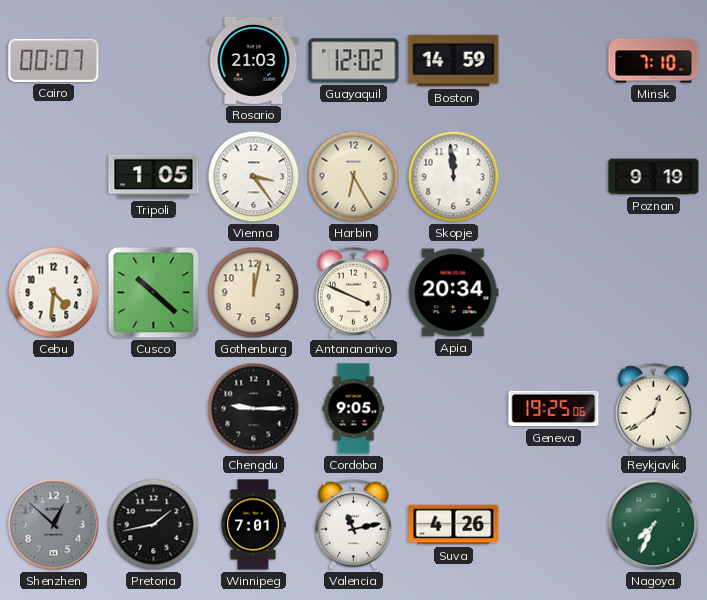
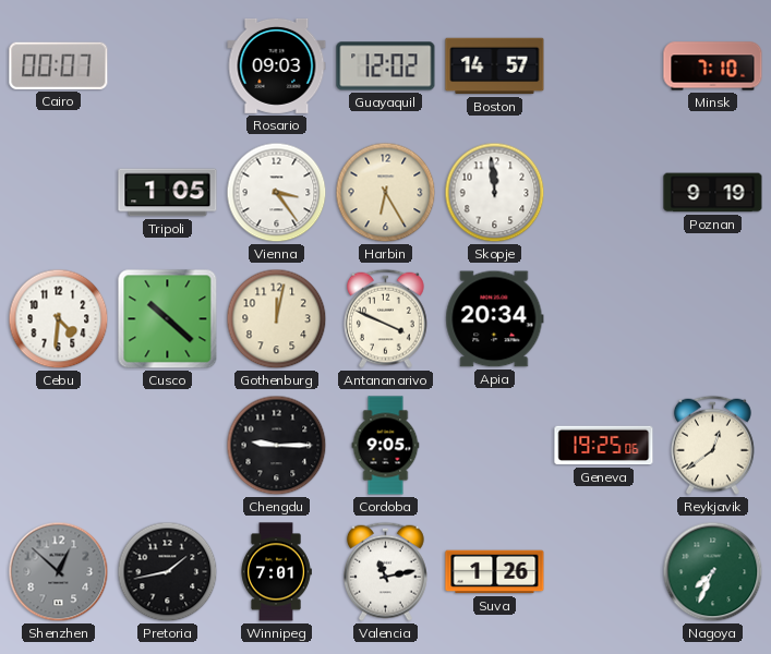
Rosario: 21:03 -> 09:03 (277, 65)
Boston: 14:59 -> 14:57 (495, 66)
Suva: 4:26 -> 1:26 (495, 572)
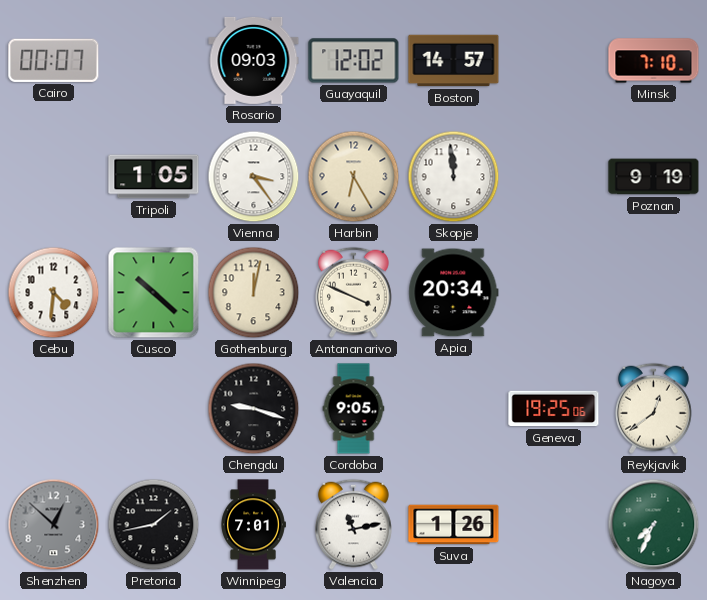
Chengdu: 9:15 -> 9:18 (254, 409)
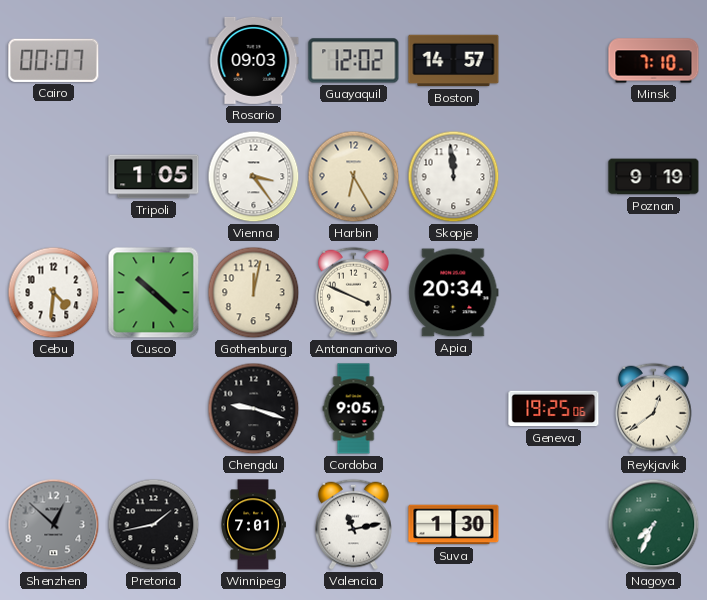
Suva: 1:26 -> 1:30 (454, 525)
